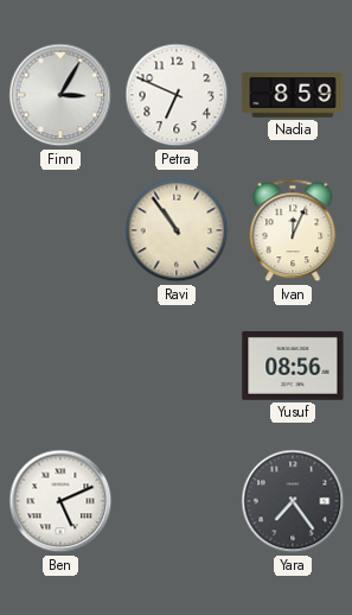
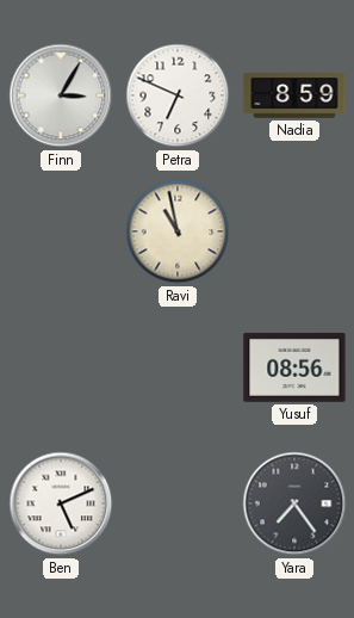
Ravi: 10:54 -> 10:58 (178, 231)
Ivan: 12:04 -> none (293, 230)
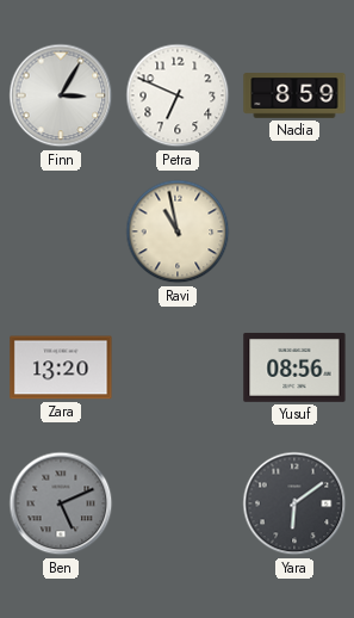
Zara: none -> 13:20 (61, 367)
Ben dial: white -> grey (61, 503)
Yara: 7:24 -> 6:09 (294, 503)
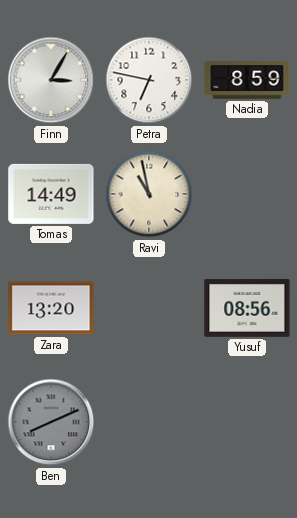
Petra: 6:49 -> 6:47 (149, 80)
Tomas: none -> 14:49 (51, 194)
Ben: 5:11 -> 8:11 (51, 422)
Yara: 6:09 -> none (294, 503)
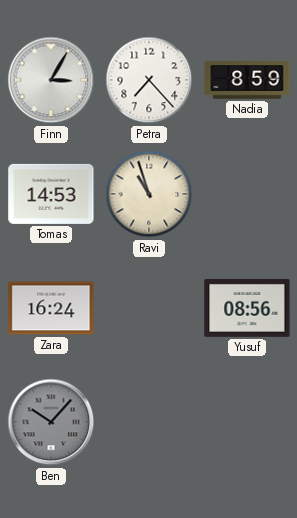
Petra: 6:47 -> 7:23 (149, 80)
Tomas: 14:49 -> 14:53 (51, 194)
Ravi: 10:58 -> 10:57 (149, 194)
Zara: 13:20 -> 16:24 (51, 308)
Ben: 8:11 -> 10:07 (51, 422)
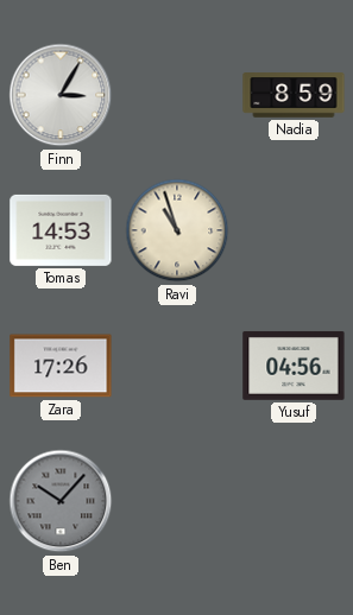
Petra: 7:23 -> none (149, 80)
Zara: 16:24 -> 17:26 (61, 366)
Yusuf: 08:56 -> 04:56 (294, 366)
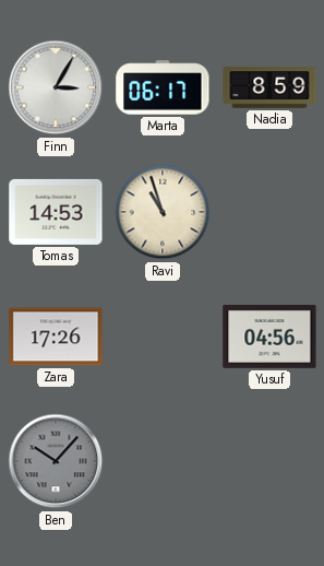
Marta: none -> 06:17 (163, 87)
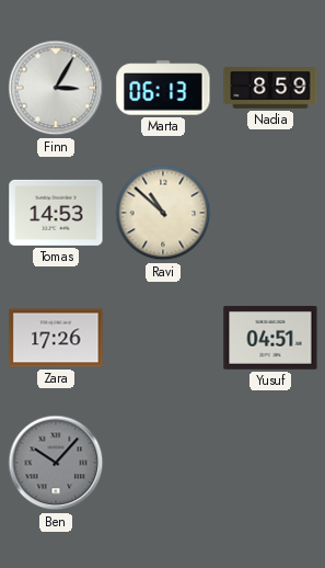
Marta: 06:17 -> 06:13 (163, 88)
Ravi: 10:57 -> 10:52 (163, 213)
Yusuf: 04:56 -> 04:51 (270, 338)
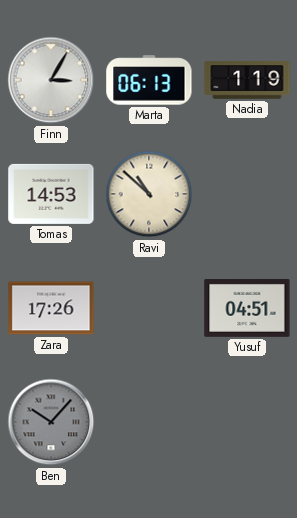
Nadia: 8:59 -> 1:19 (247, 80)
